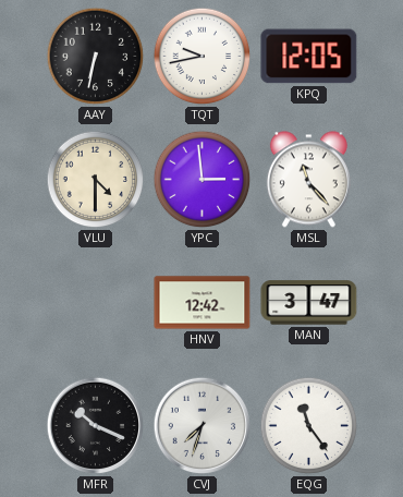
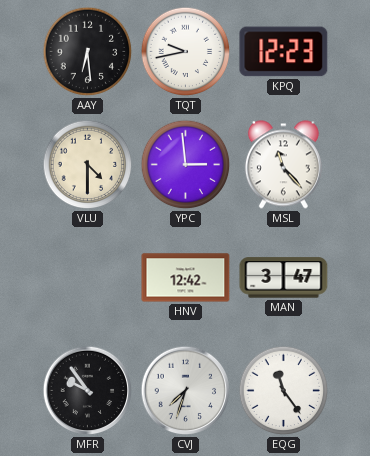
AAY: 6:32 -> 6:29 (88, 52)
KPQ: 12:05 -> 12:23 (284, 52)
MFR: 10:19 -> 9:54 (88, 391)
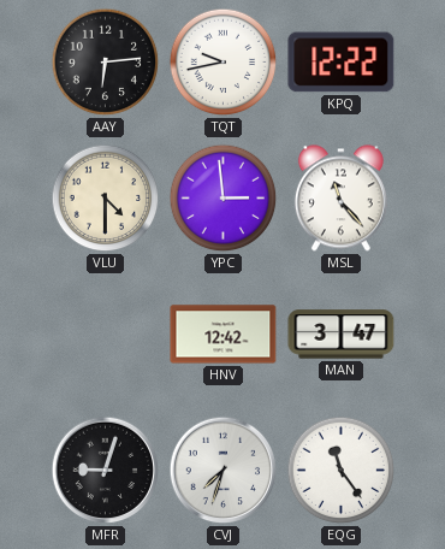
AAY: 6:29 -> 6:14 (106, 63)
KPQ: 12:23 -> 12:22 (342, 63)
MFR: 9:54 -> 9:03 (106, 471)
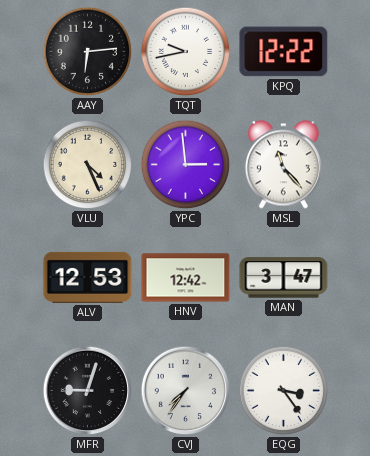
VLU: 4:30 -> 4:26 (88, 165)
ALV: none -> 12:53 (88, 277)
CVJ: 7:33 -> 7:36 (186, 391)
EQG: 11:24 -> 3:24 (284, 391)
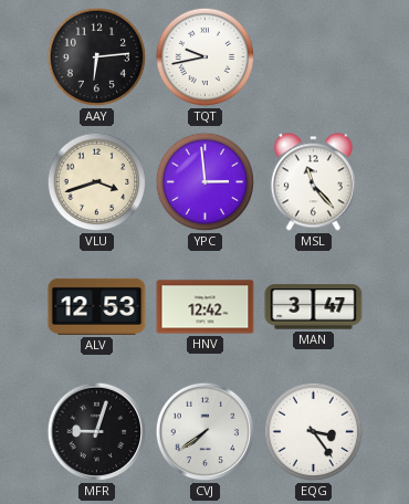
KPQ: 12:22 -> none (284, 52)
VLU: 4:26 -> 3:42 (97, 182)
CVJ: 7:36 -> 7:39 (206, 432)
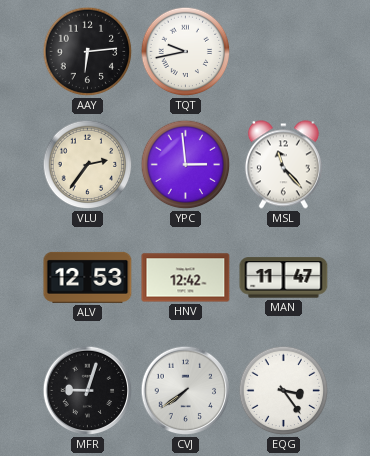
VLU: 3:42 -> 2:36 (88, 165)
MAN: 3:47 -> 11:47 (284, 278)
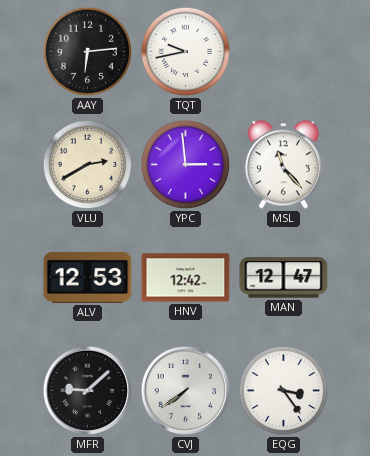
VLU: 2:36 -> 2:40 (88, 165)
MAN: 11:47 -> 12:47 (284, 278)
MFR: 9:03 -> 9:08 (88, 391)
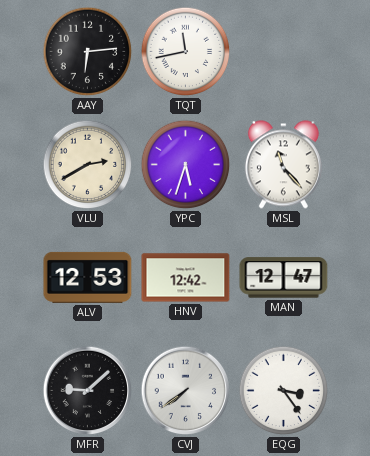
TQT: 9:43 -> 11:43 (186, 52)
YPC: 2:59 -> 5:33 (186, 165)
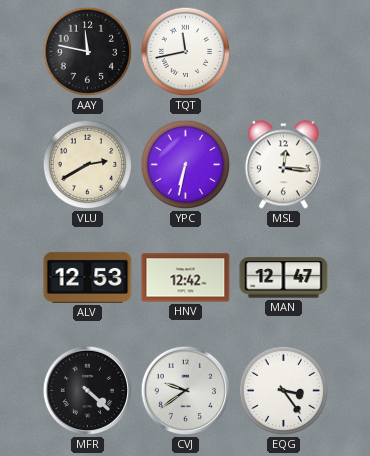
AAY: 6:14 -> 11:47 (88, 52)
YPC: 5:33 -> 6:32 (186, 165)
MSL: 11:23 -> 12:16 (283, 165)
MFR: 9:08 -> 4:22 (88, 391)
CVJ: 7:39 -> 9:39 (186, 391)
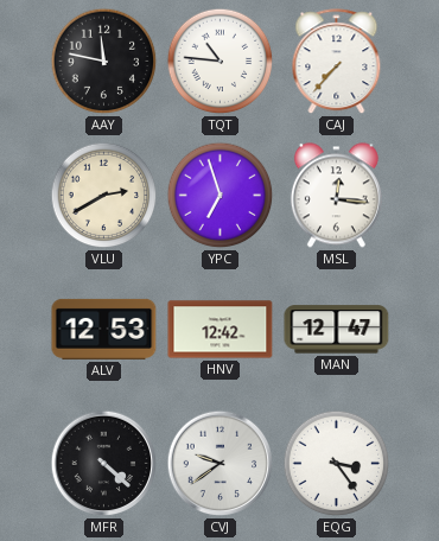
TQT: 11:43 -> 10:46 (221, 62)
CAJ: none -> 7:37 (337, 62)
YPC: 6:32 -> 6:57 (221, 196)
